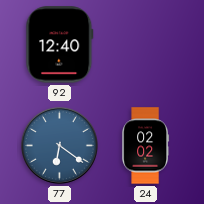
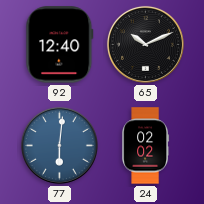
65: none -> 10:11 (145, 44)
77: 6:21 -> 6:01 (59, 145)
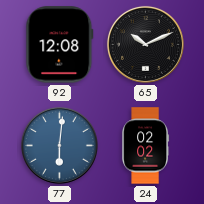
92: 12:40 -> 12:08 (60, 45)
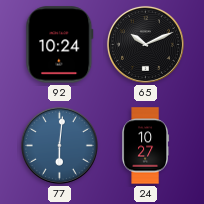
92: 12:08 -> 10:24 (60, 45)
24: 02:02 -> 10:27 (146, 146)
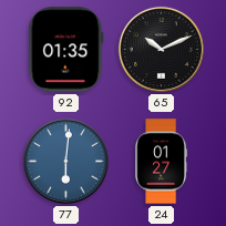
92: 10:24 -> 01:35 (66, 50)
24: 10:27 -> 01:27 (162, 162)
